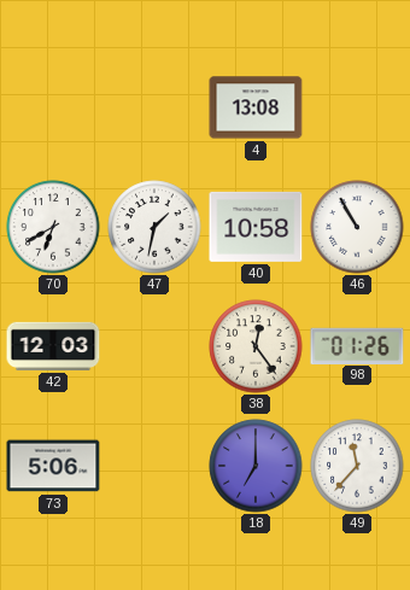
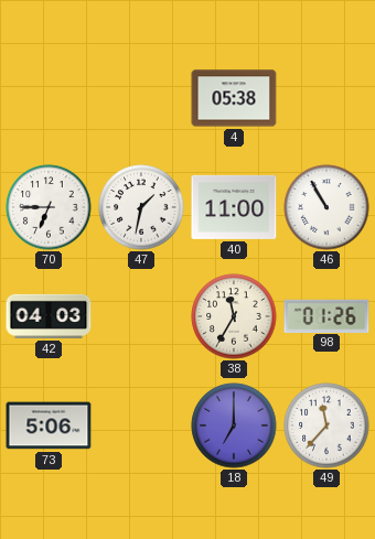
4: 13:08 -> 05:38 (234, 98)
70: 6:40 -> 6:45 (49, 207)
40: 10:58 -> 11:00 (234, 207)
42: 12:03 -> 04:03 (49, 316)
38: 12:24 -> 11:35 (234, 316)
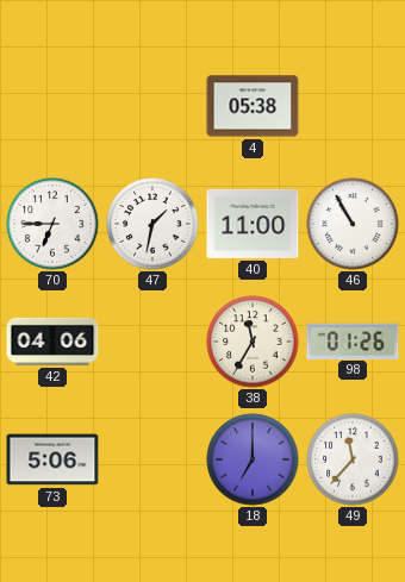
42: 04:03 -> 04:06 (52, 342)
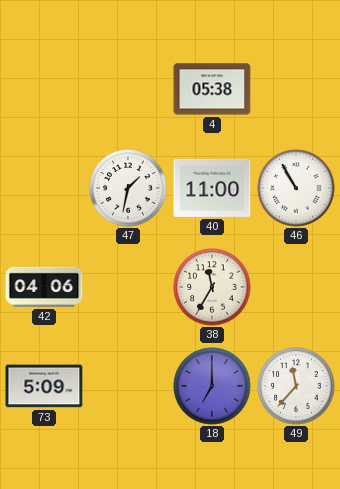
70: 6:45 -> none (52, 224)
98: 01:26 -> none (353, 340)
73: 5:06 -> 5:09 (44, 386)
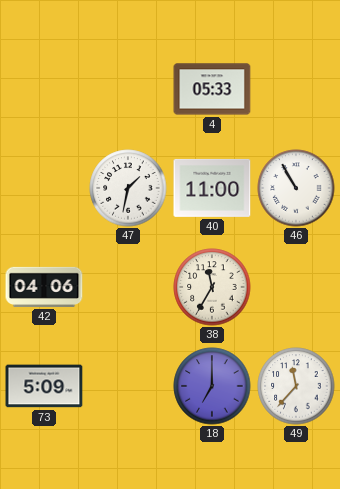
4: 05:38 -> 05:33 (212, 89)
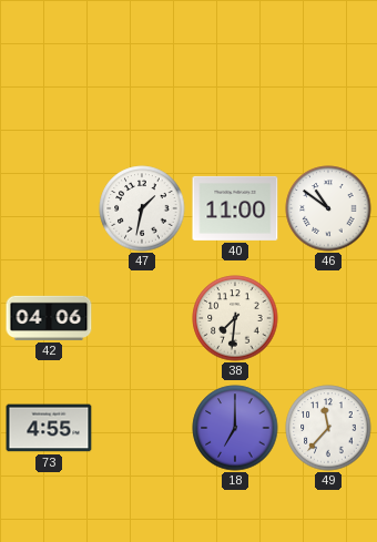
4: 05:33 -> none (212, 89)
46: 10:55 -> 10:51 (328, 208)
38: 11:35 -> 7:31 (235, 318)
73: 5:09 -> 4:55 (49, 428)
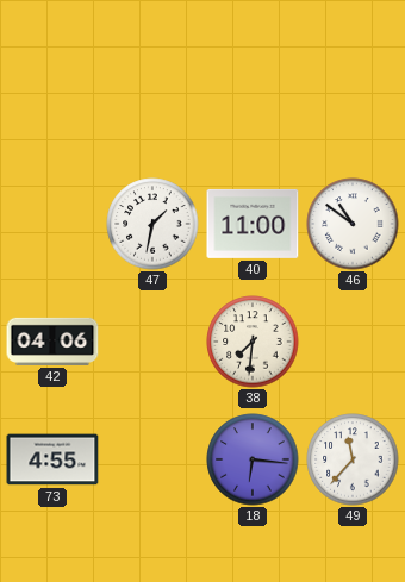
18: 7:00 -> 6:16 (253, 459)
